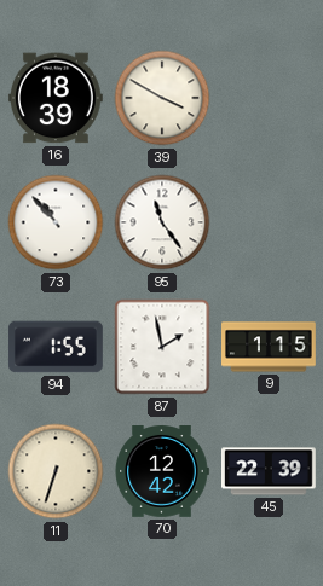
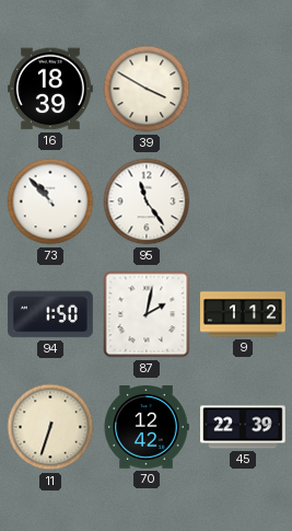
94: 1:55 -> 1:50 (51, 314)
87: 1:58 -> 2:02 (147, 314)
9: 1:15 -> 1:12 (244, 314)
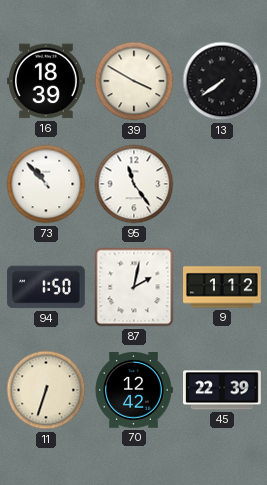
13: none -> 7:39 (222, 81)
